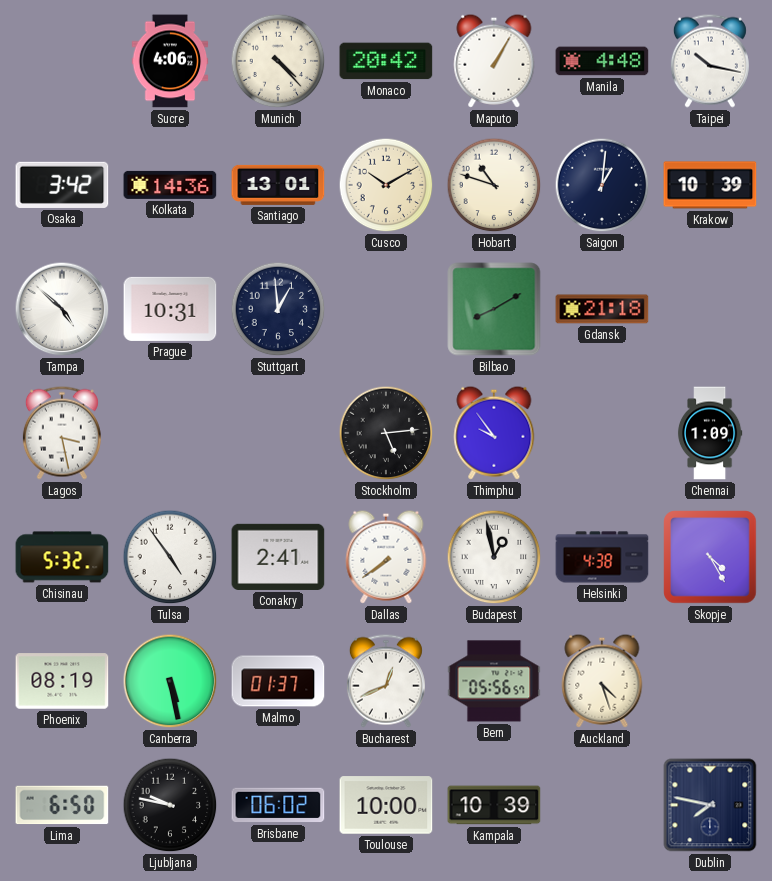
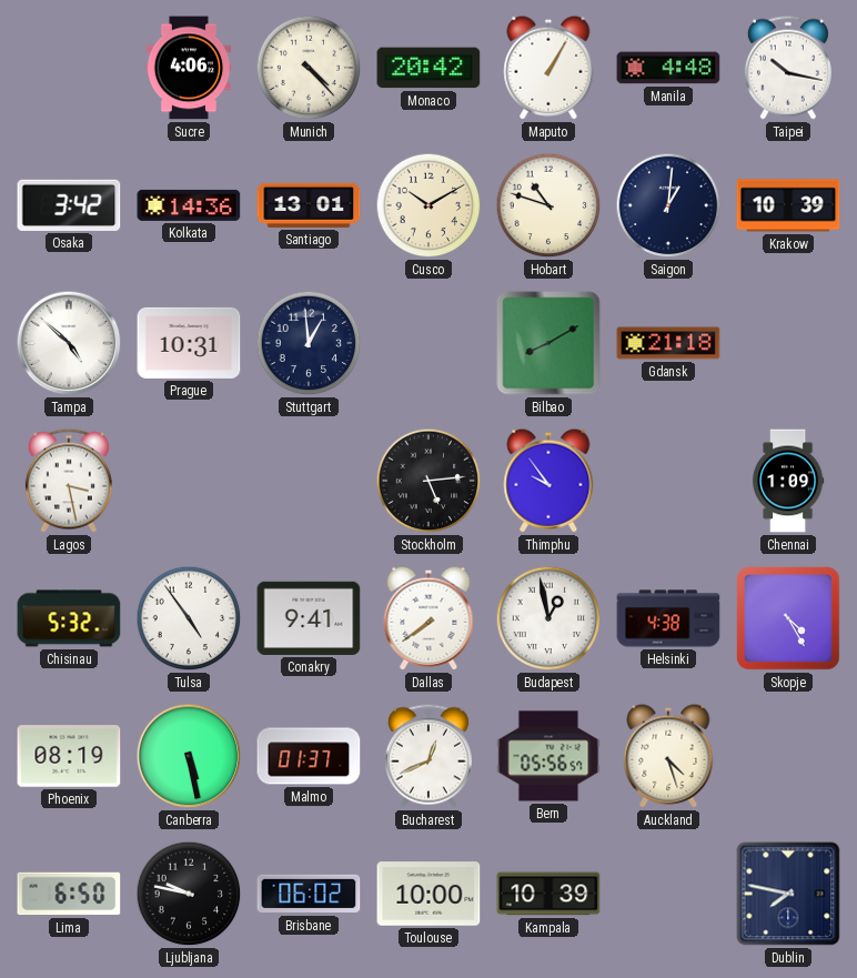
Conakry: 2:41 -> 9:41 (309, 618)
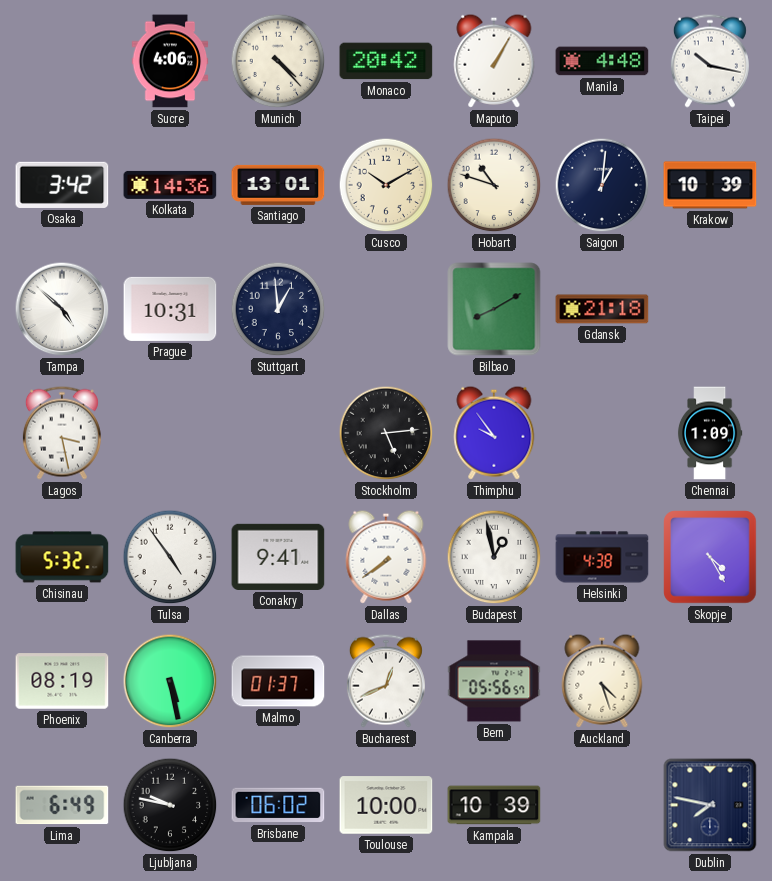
Lima: 6:50 -> 6:49 (62, 805)
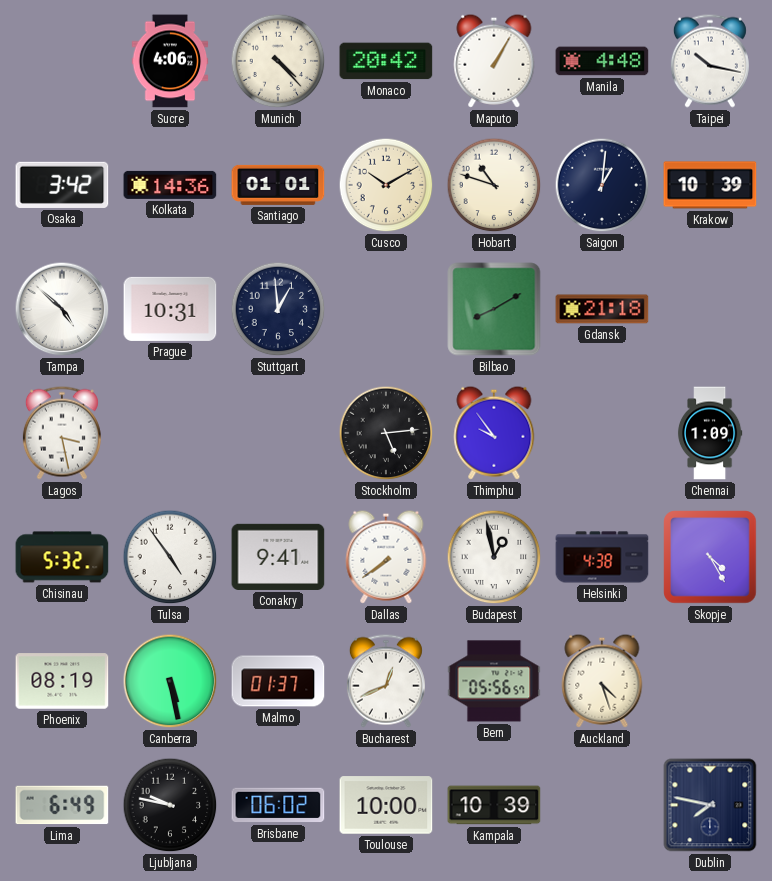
Santiago: 13:01 -> 01:01 (278, 185)
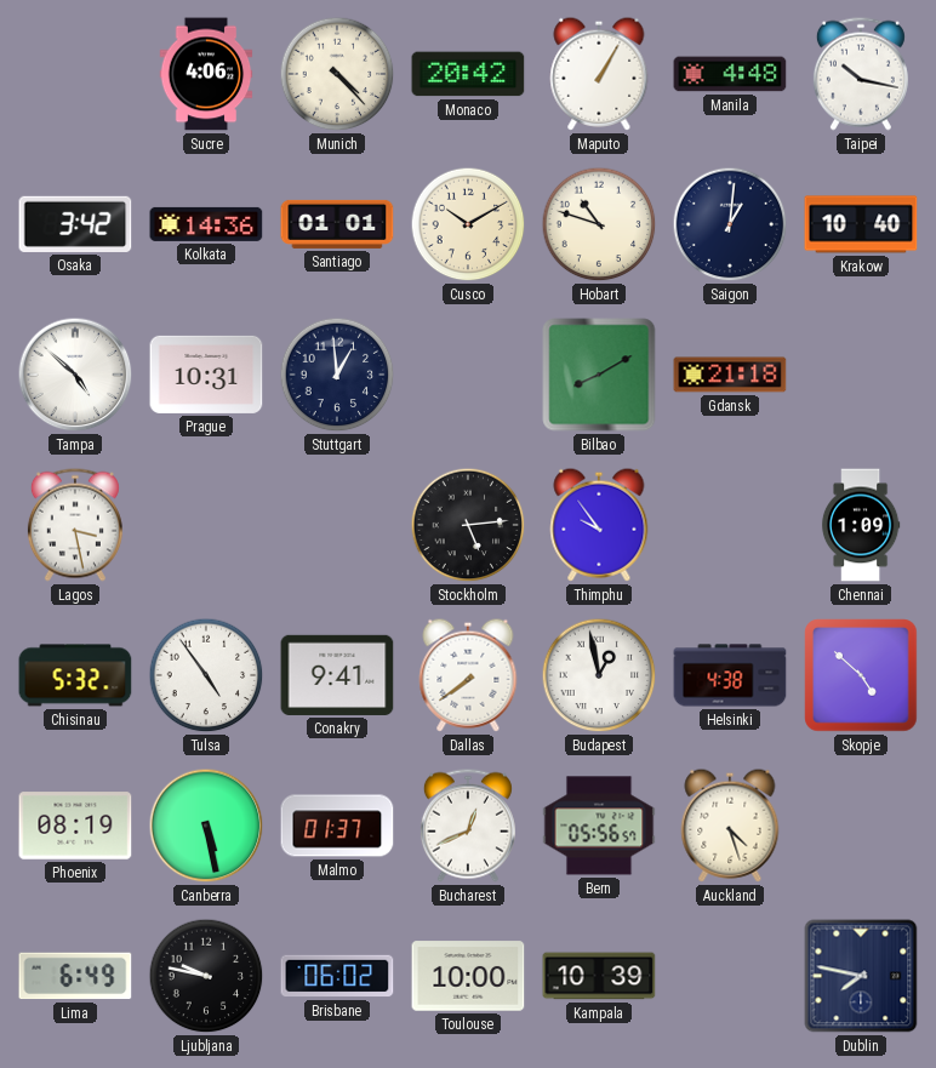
Krakow: 10:39 -> 10:40 (861, 224)
Skopje: 4:25 -> 4:52 (861, 675)
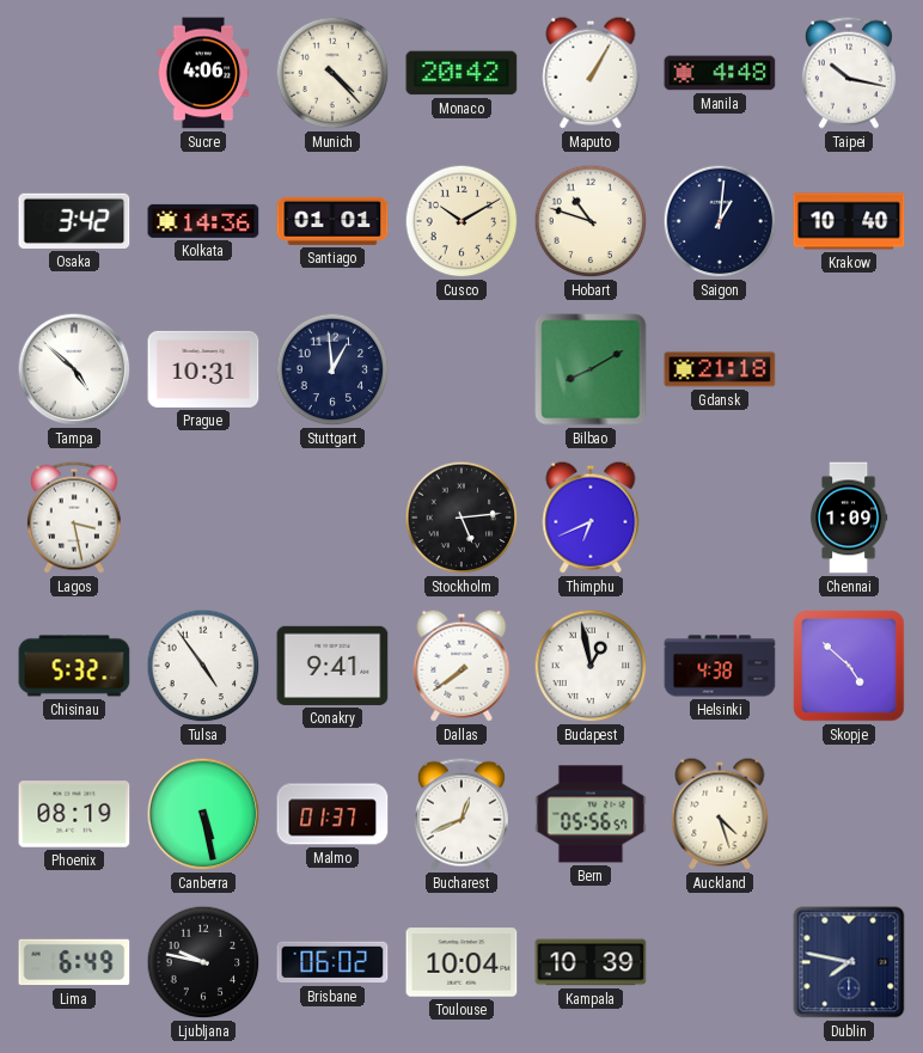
Thimphu: 9:54 -> 6:41 (591, 518)
Toulouse: 10:00 -> 10:04 (461, 962)
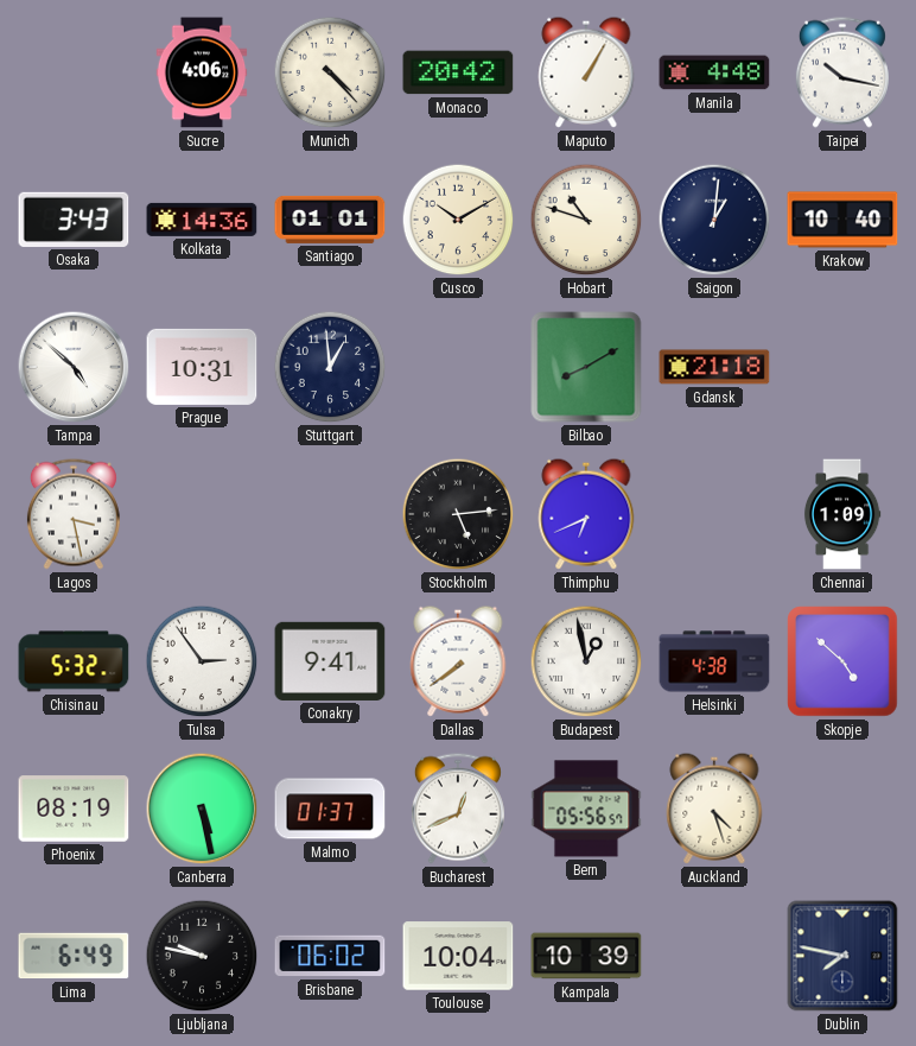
Osaka: 3:42 -> 3:43 (74, 220)
Tulsa: 4:54 -> 2:54 (202, 661)
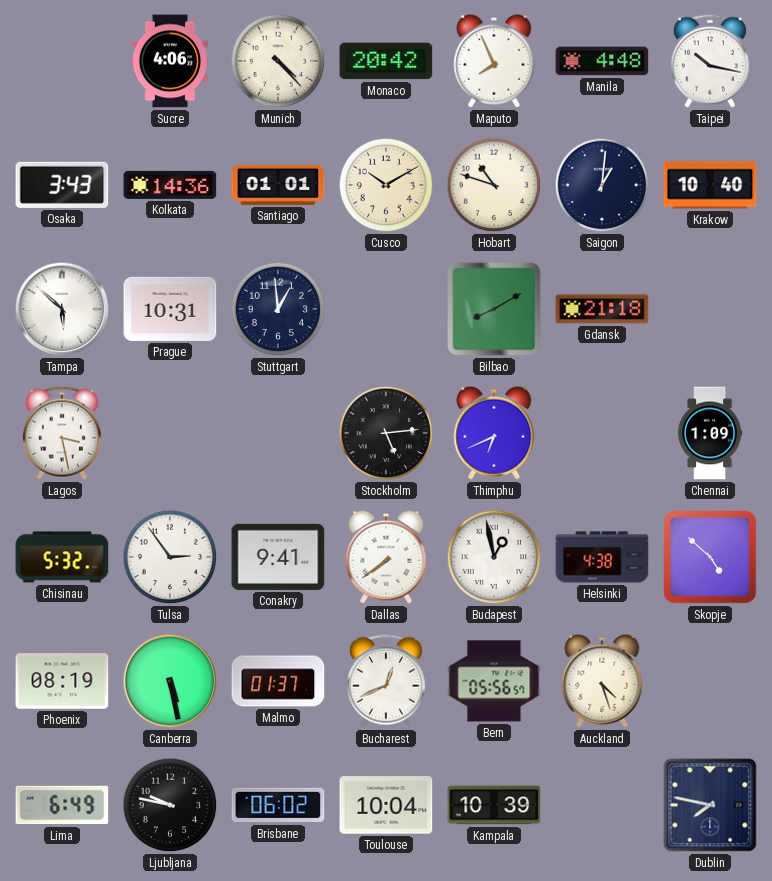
Maputo: 1:05 -> 7:56 (494, 61)
Tampa: 4:52 -> 5:52 (62, 309)
